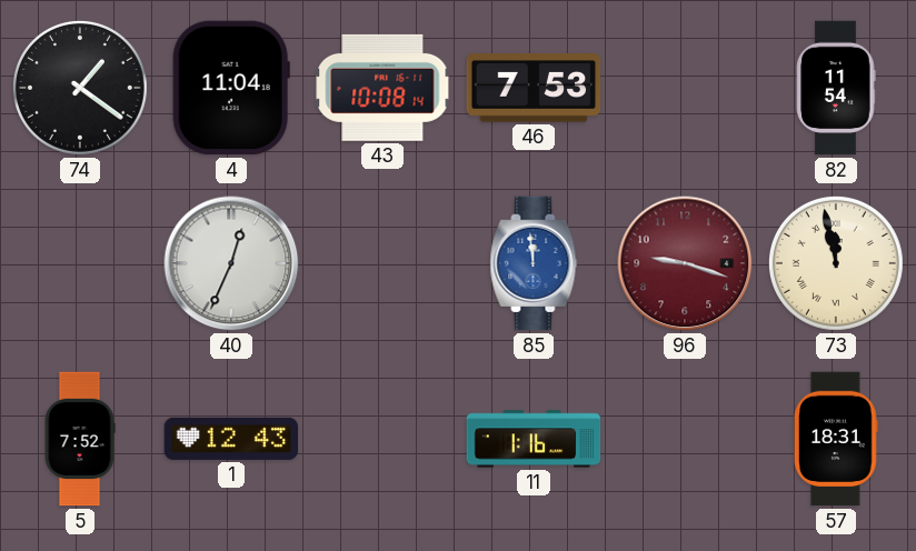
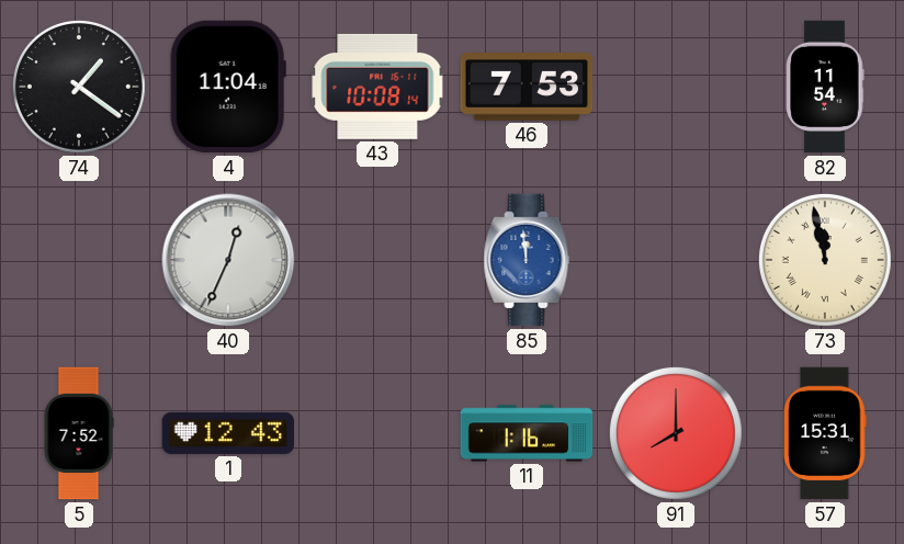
96: 9:18 -> none (685, 263)
91: none -> 8:00 (676, 433)
57: 18:31 -> 15:31 (826, 433)
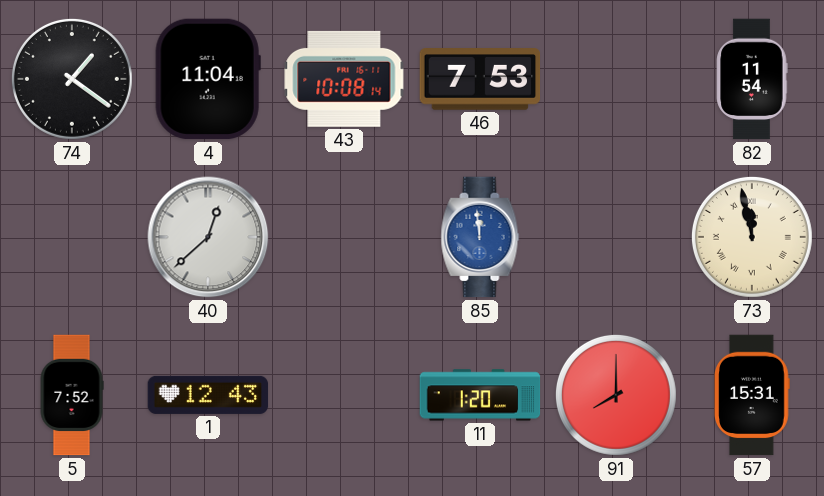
40: 12:34 -> 12:38 (208, 237)
11: 1:16 -> 1:20 (480, 395)
